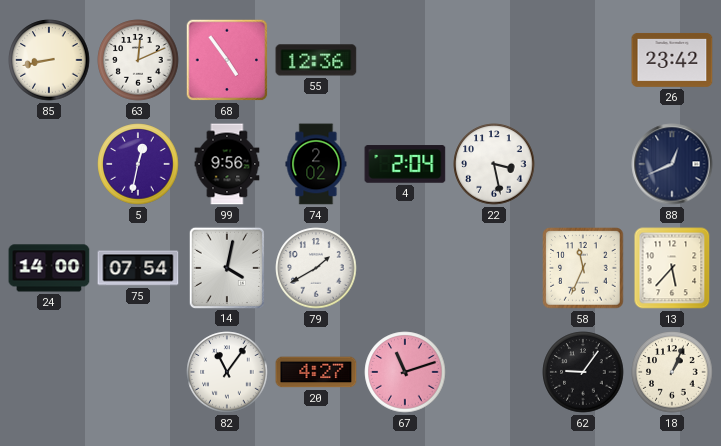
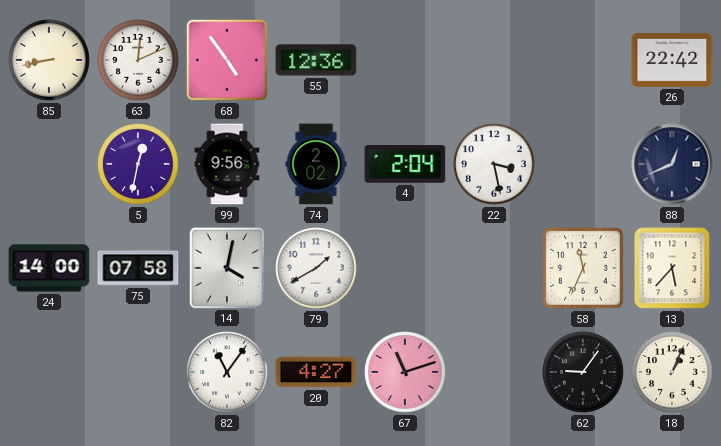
26: 23:42 -> 22:42 (672, 60)
75: 07:54 -> 07:58 (138, 268)
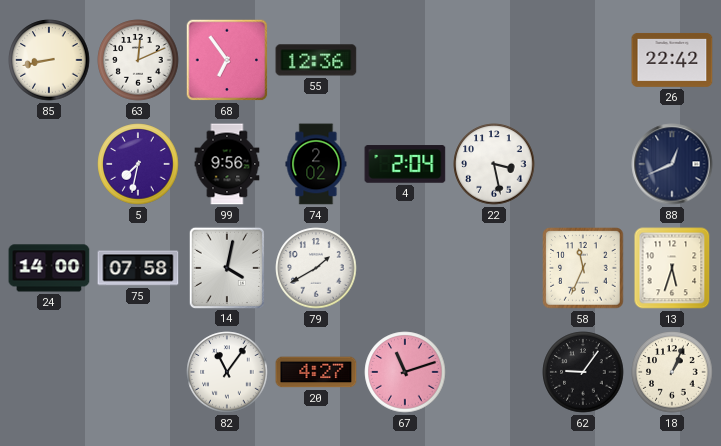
68: 4:54 -> 6:54 (227, 60)
5: 12:32 -> 7:32 (138, 164)
13: 5:37 -> 5:33 (672, 268)
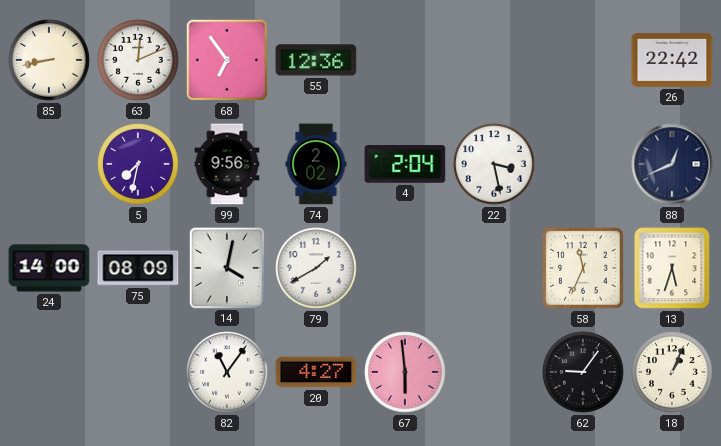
75: 07:58 -> 08:09 (138, 268)
67: 11:12 -> 5:59 (405, 372)
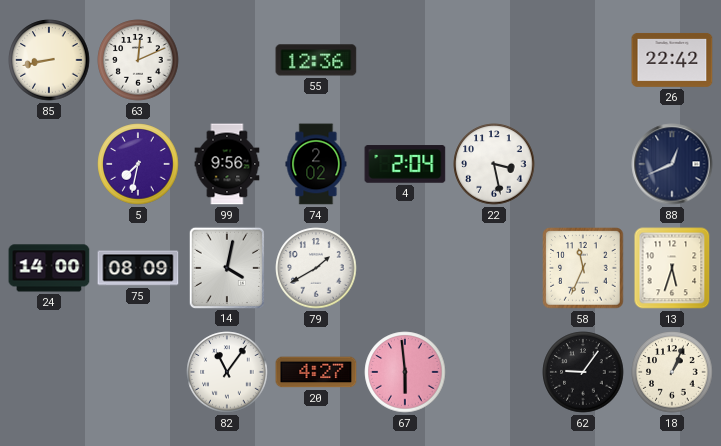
68: 6:54 -> none (227, 60)
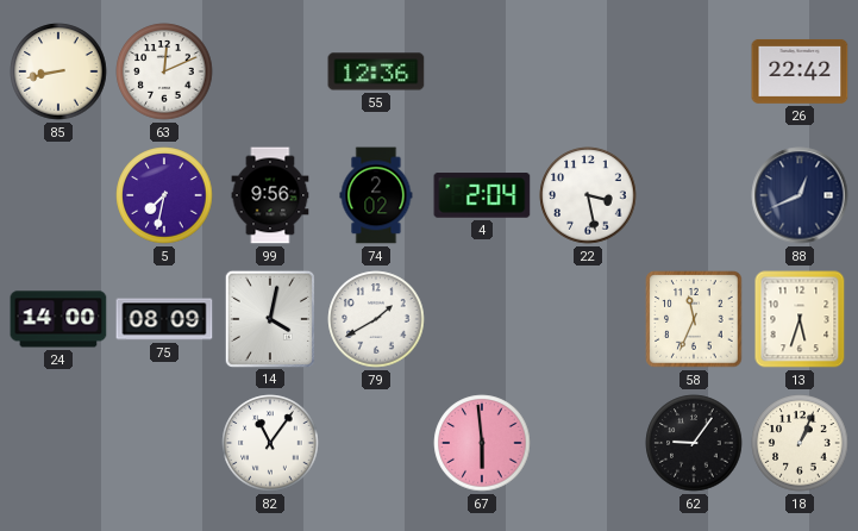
20: 4:27 -> none (316, 372)
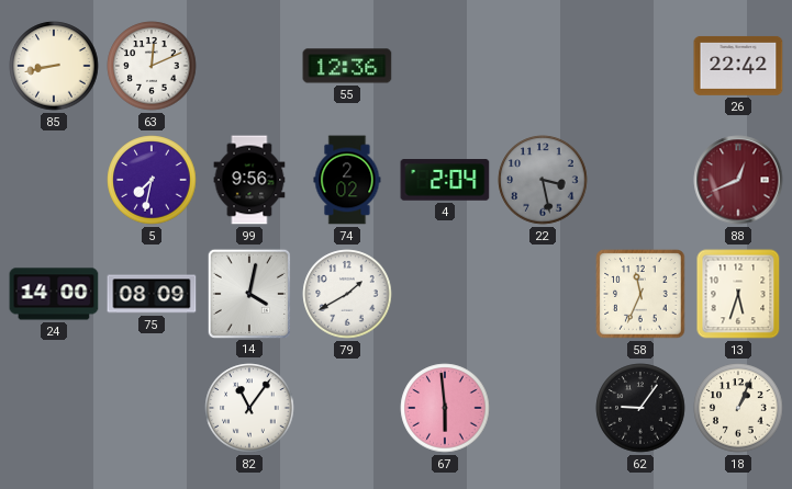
22 dial: white -> grey (543, 180)
88 dial: navy -> burgundy (738, 180)
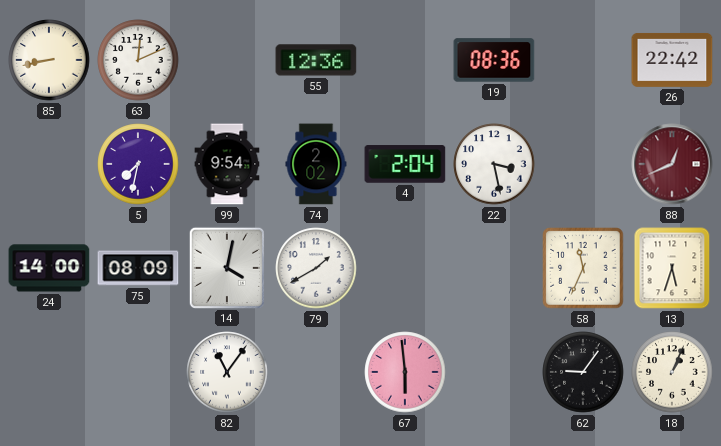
19: none -> 08:36 (494, 60)
99: 9:56 -> 9:54 (227, 164)
22 dial: grey -> white (494, 164)
